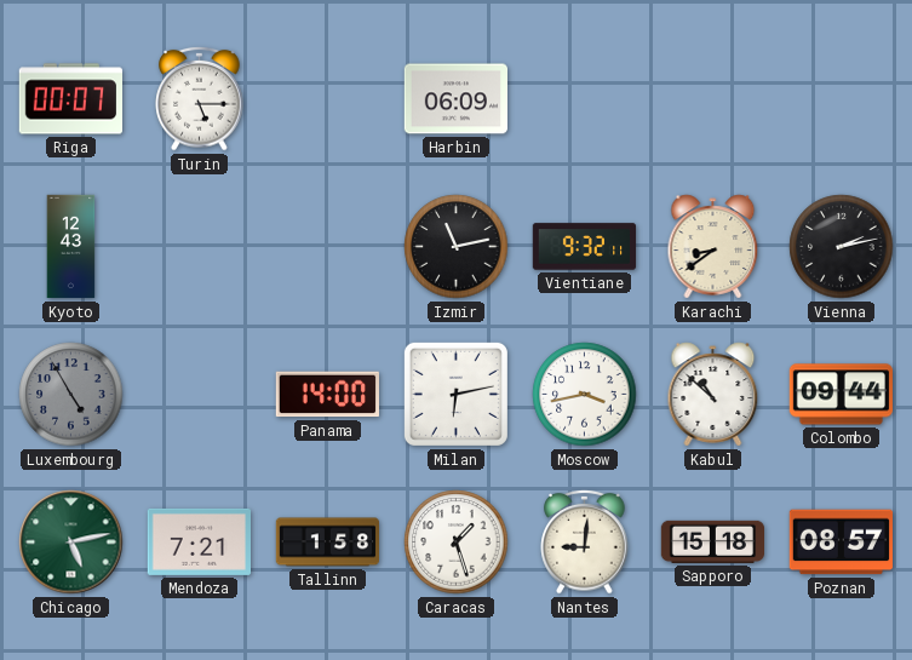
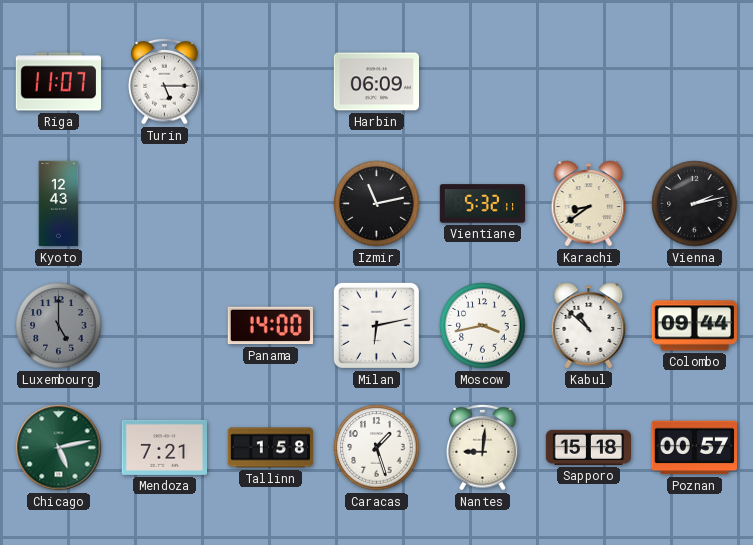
Riga: 00:07 -> 11:07 (58, 82)
Vientiane: 9:32 -> 5:32 (483, 204)
Luxembourg: 4:55 -> 5:00 (59, 326)
Poznan: 08:57 -> 00:57 (694, 448)
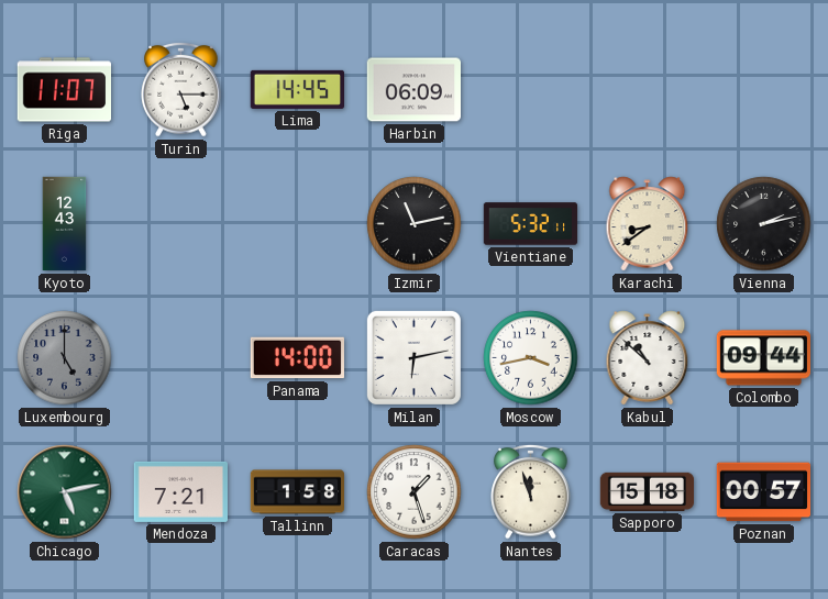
Lima: none -> 14:45 (297, 89)
Nantes: 9:01 -> 11:57 (531, 491)
